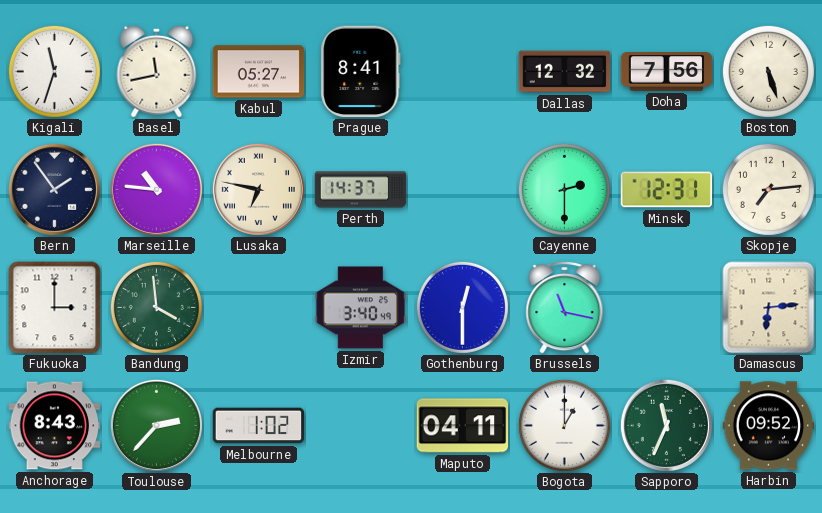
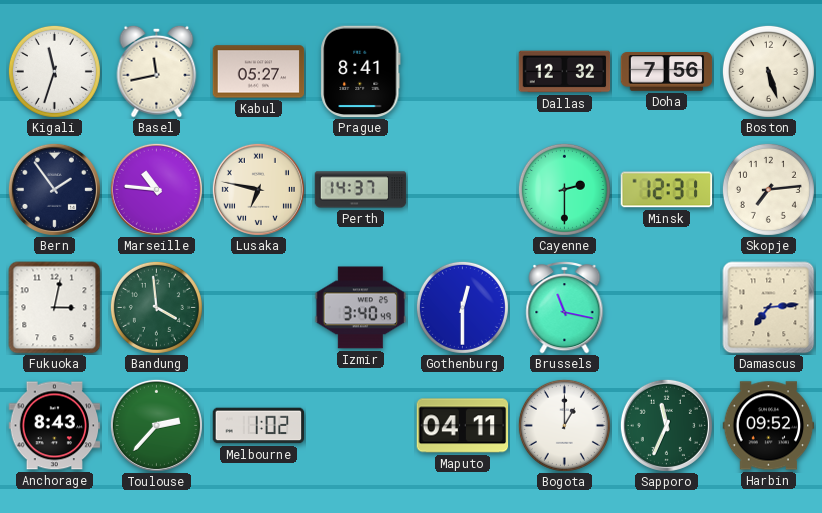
Fukuoka: 3:00 -> 3:02 (55, 308)
Damascus: 6:14 -> 7:14 (769, 308)
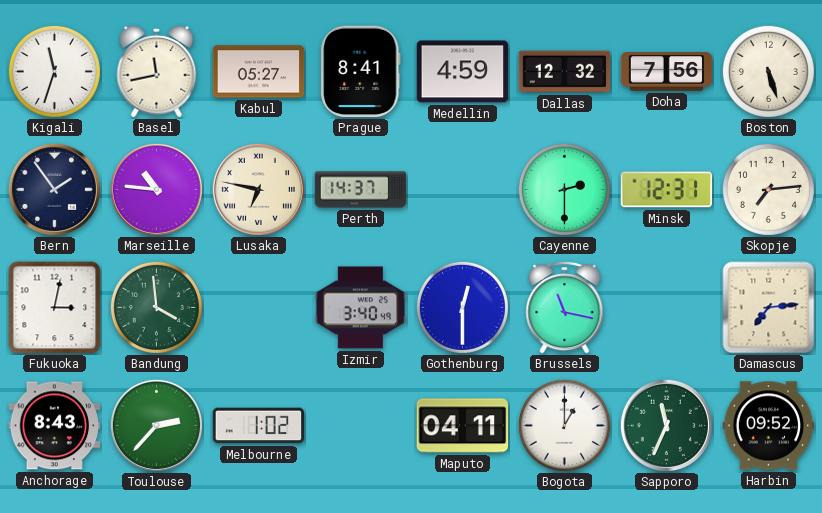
Medellin: none -> 4:59 (463, 72)
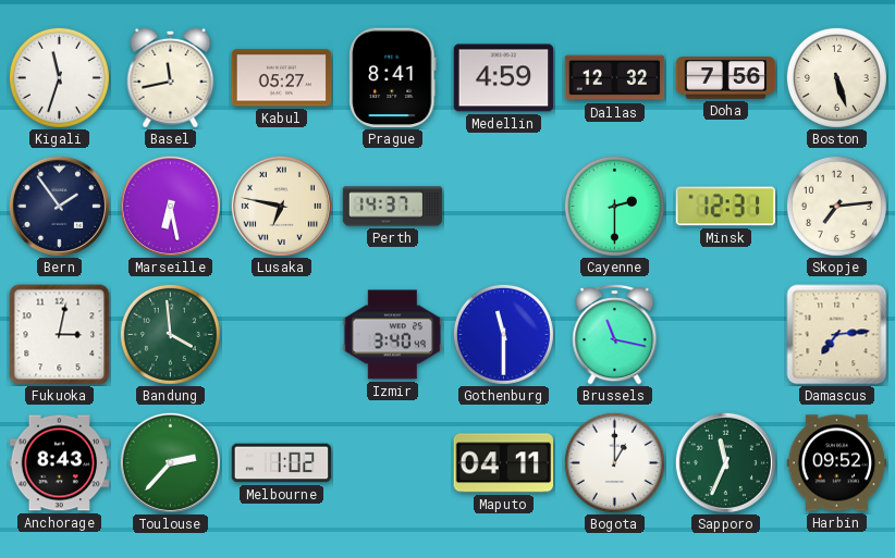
Marseille: 10:46 -> 6:28 (170, 206)
Gothenburg: 12:30 -> 11:30 (503, 334)
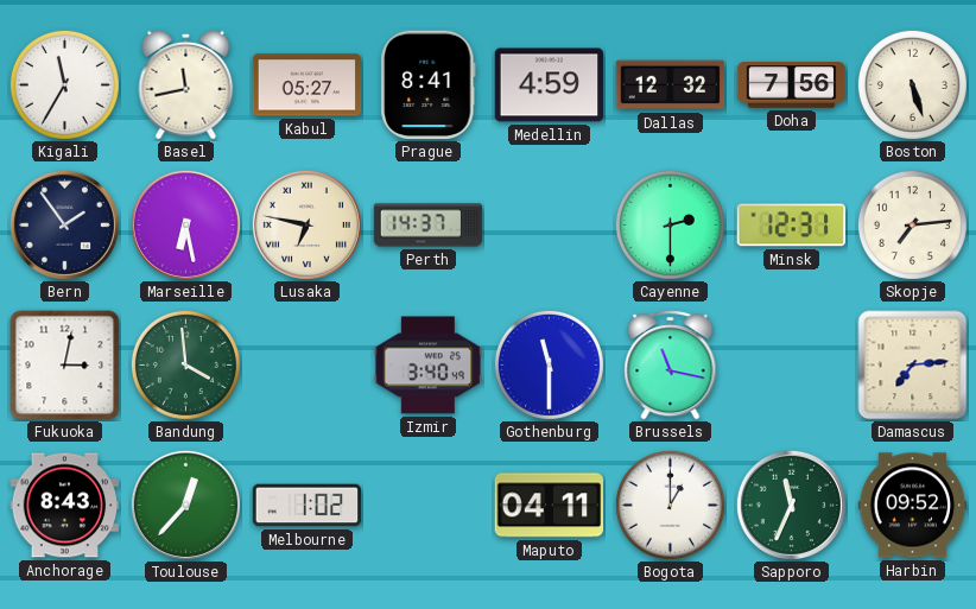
Kigali: 11:33 -> 11:35 (64, 84)
Toulouse: 2:37 -> 12:37 (185, 505)
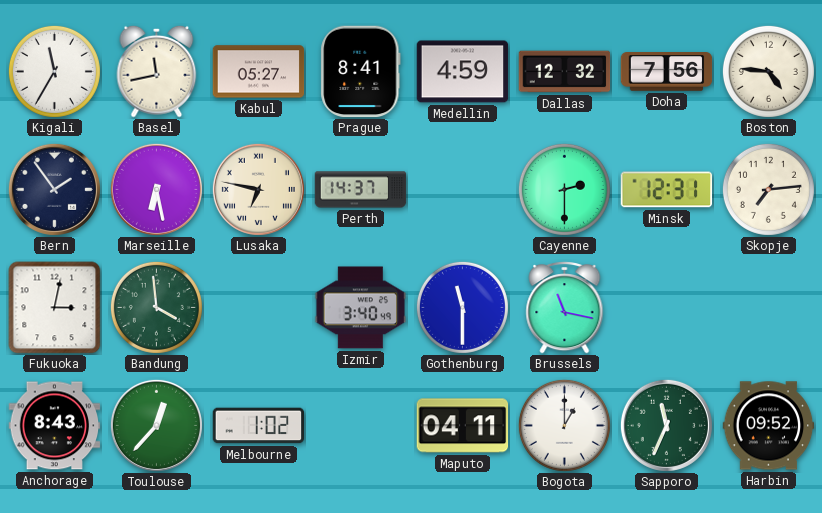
Boston: 5:27 -> 4:46 (768, 71)
Damascus: 7:14 -> none (913, 366)
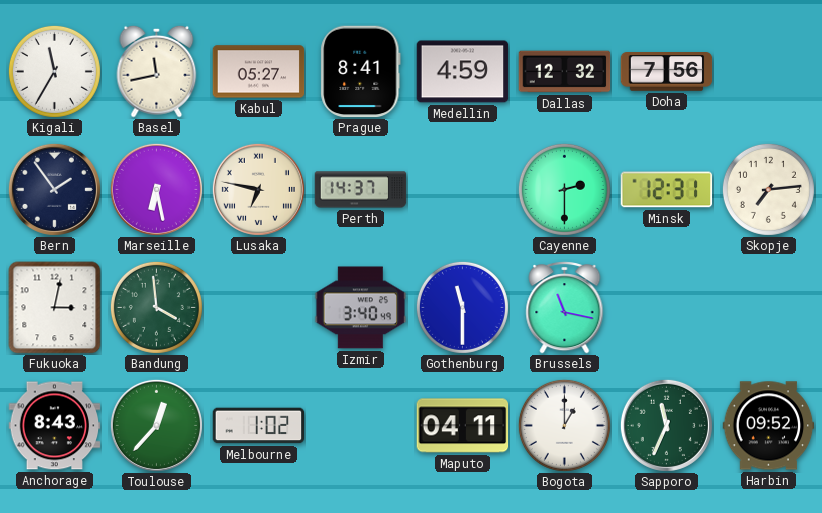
Boston: 4:46 -> none (768, 71)
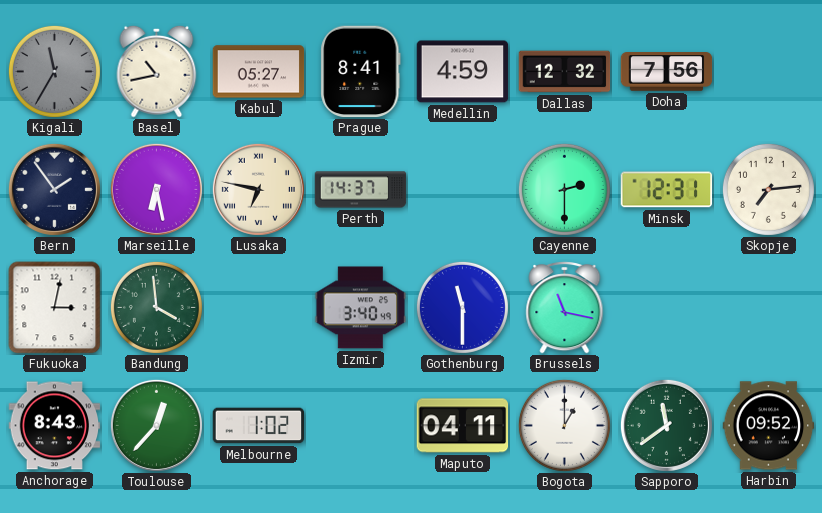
Kigali dial: white -> grey (54, 71)
Basel: 11:43 -> 10:43 (157, 71)
Sapporo: 11:34 -> 11:39 (666, 425)
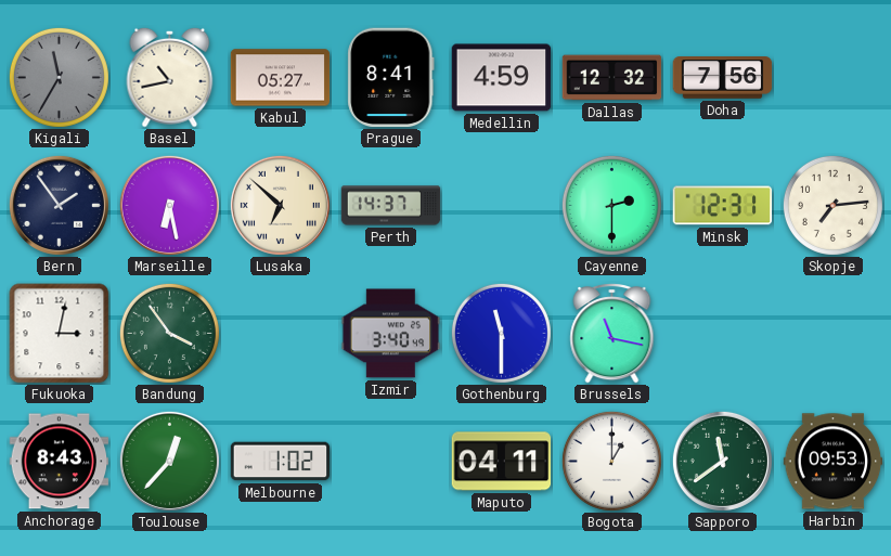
Lusaka: 6:47 -> 6:52 (280, 205)
Bandung: 3:59 -> 3:54 (169, 333)
Harbin: 09:52 -> 09:53 (834, 462)
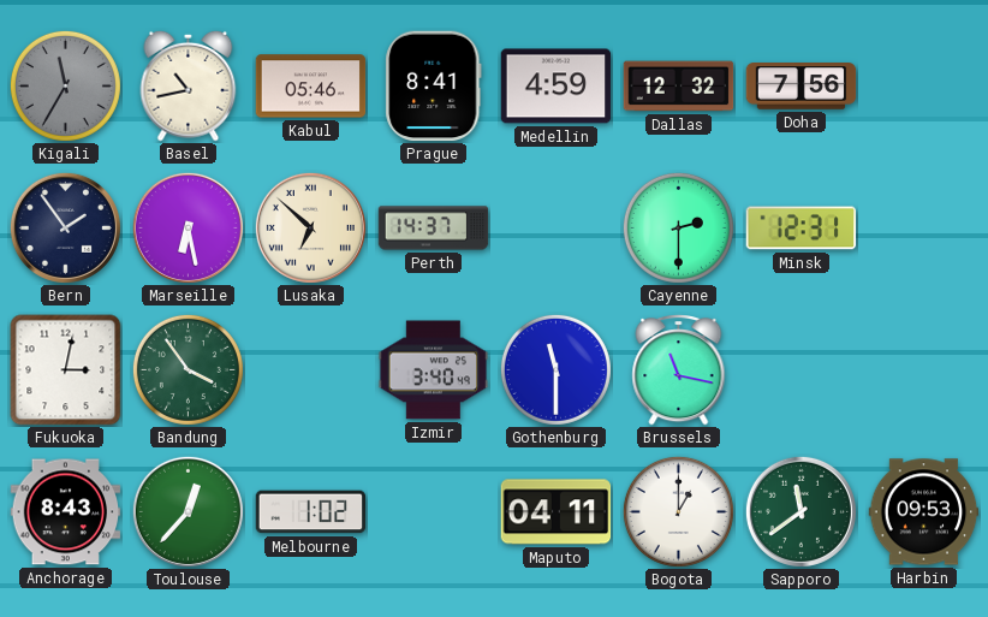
Kabul: 05:27 -> 05:46 (311, 87)
Skopje: 7:14 -> none (832, 205)
